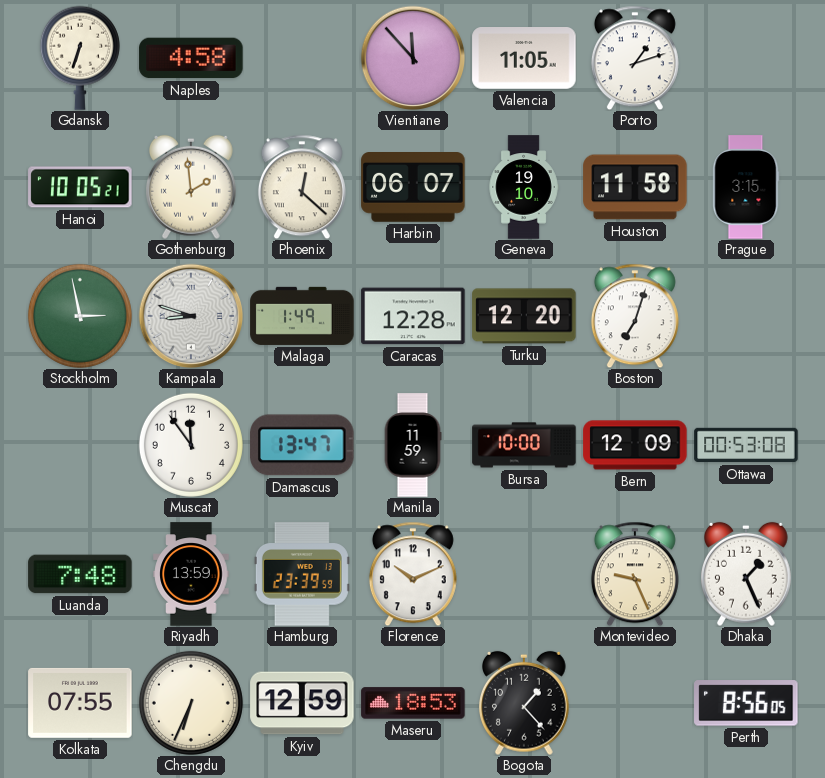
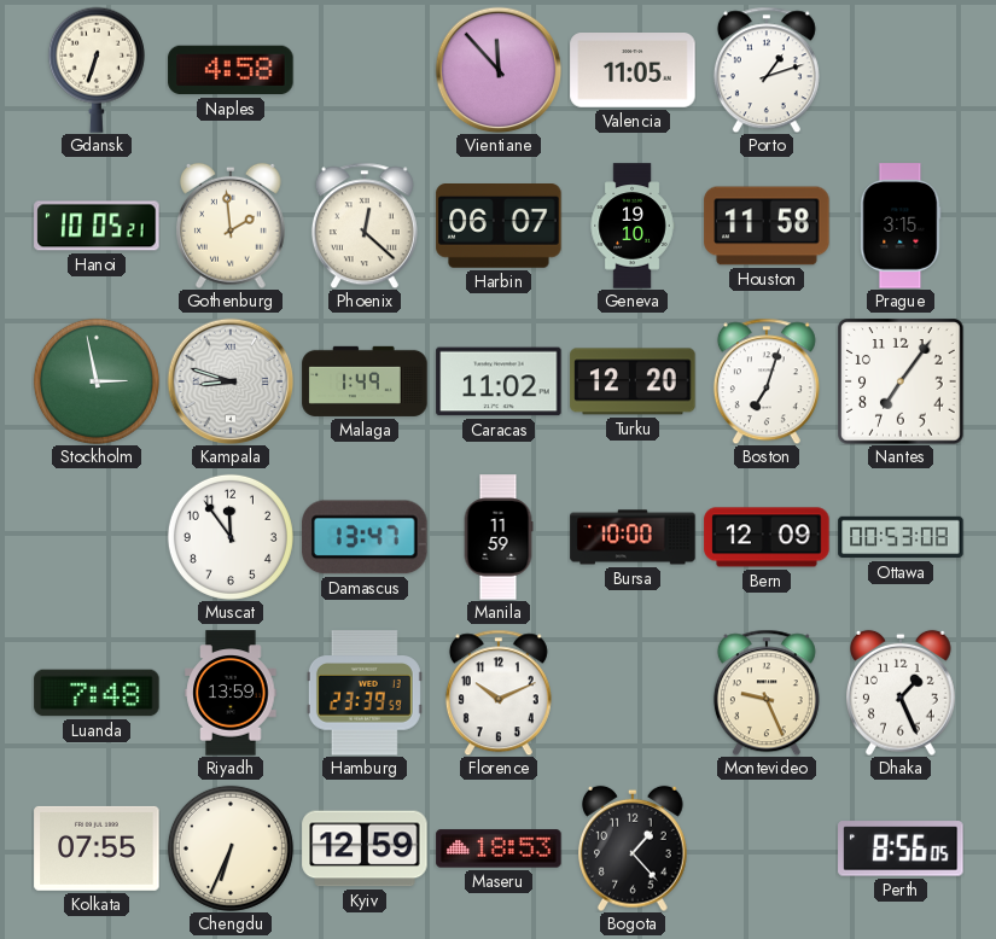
Caracas: 12:28 -> 11:02 (499, 381)
Nantes: none -> 7:06 (901, 381)
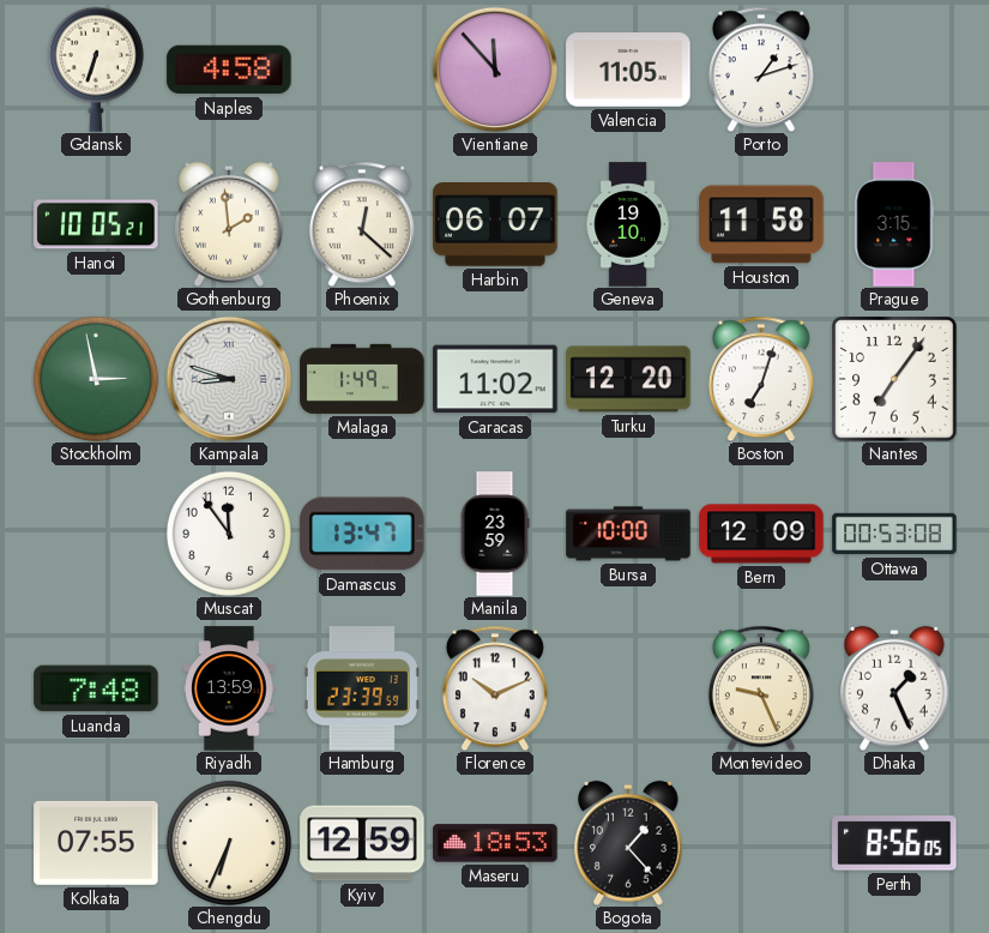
Manila: 11:59 -> 23:59 (495, 534)
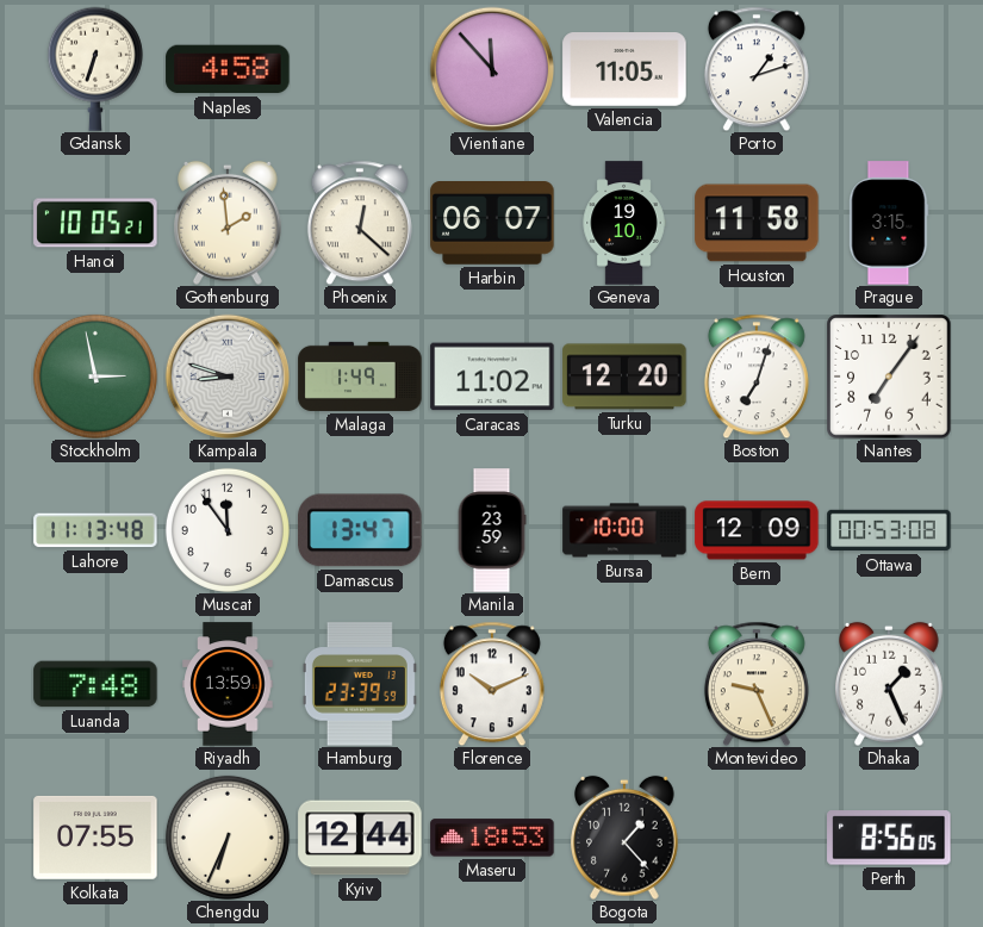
Lahore: none -> 11:13 (95, 530)
Kyiv: 12:59 -> 12:44 (360, 838)
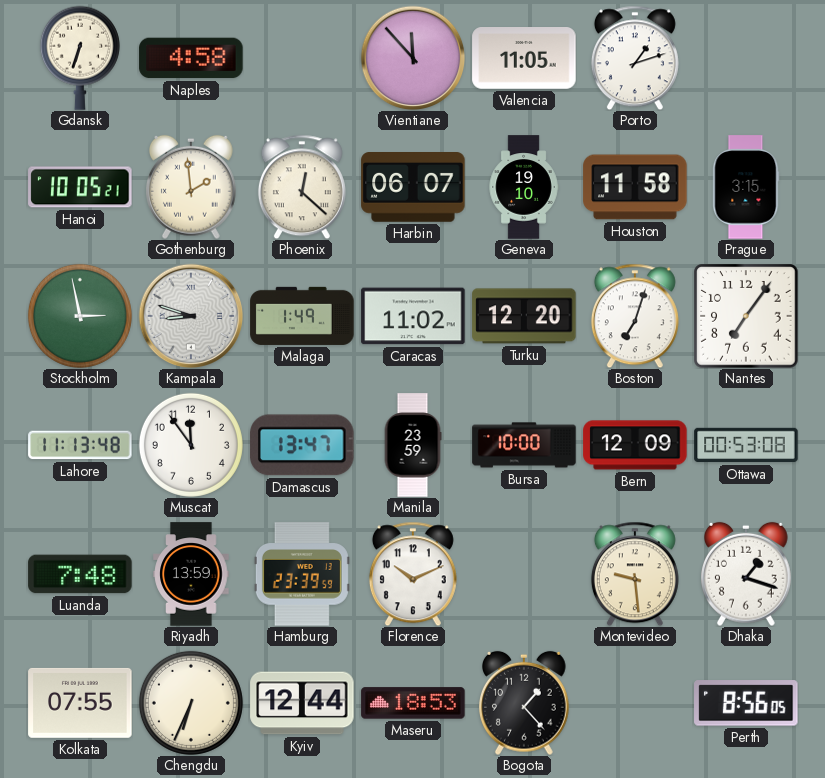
Montevideo: 9:26 -> 9:29 (635, 574)
Dhaka: 1:26 -> 1:18 (747, 574)
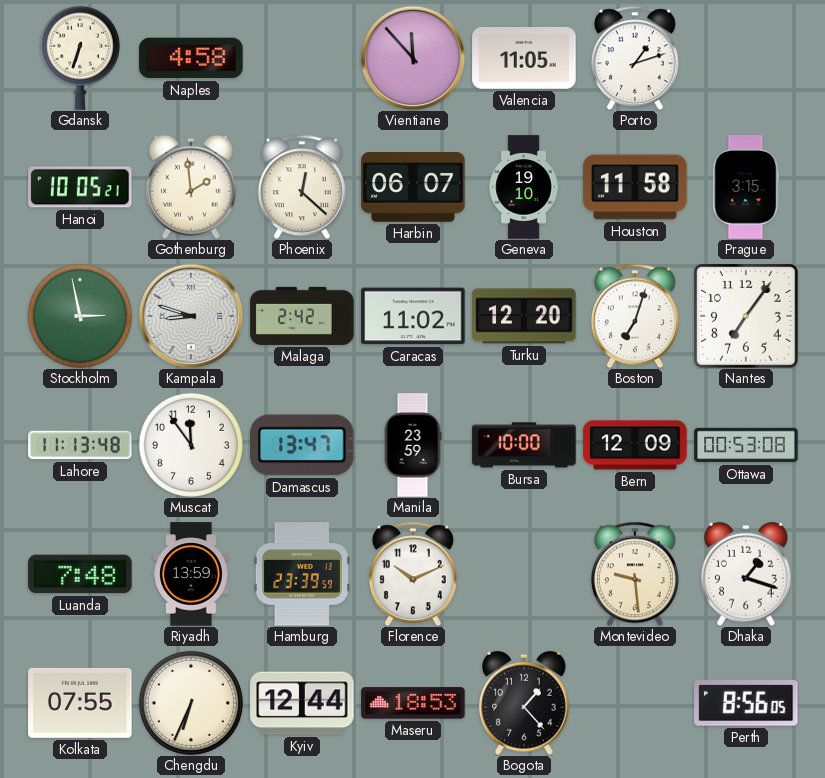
Malaga: 1:49 -> 2:42 (302, 316)
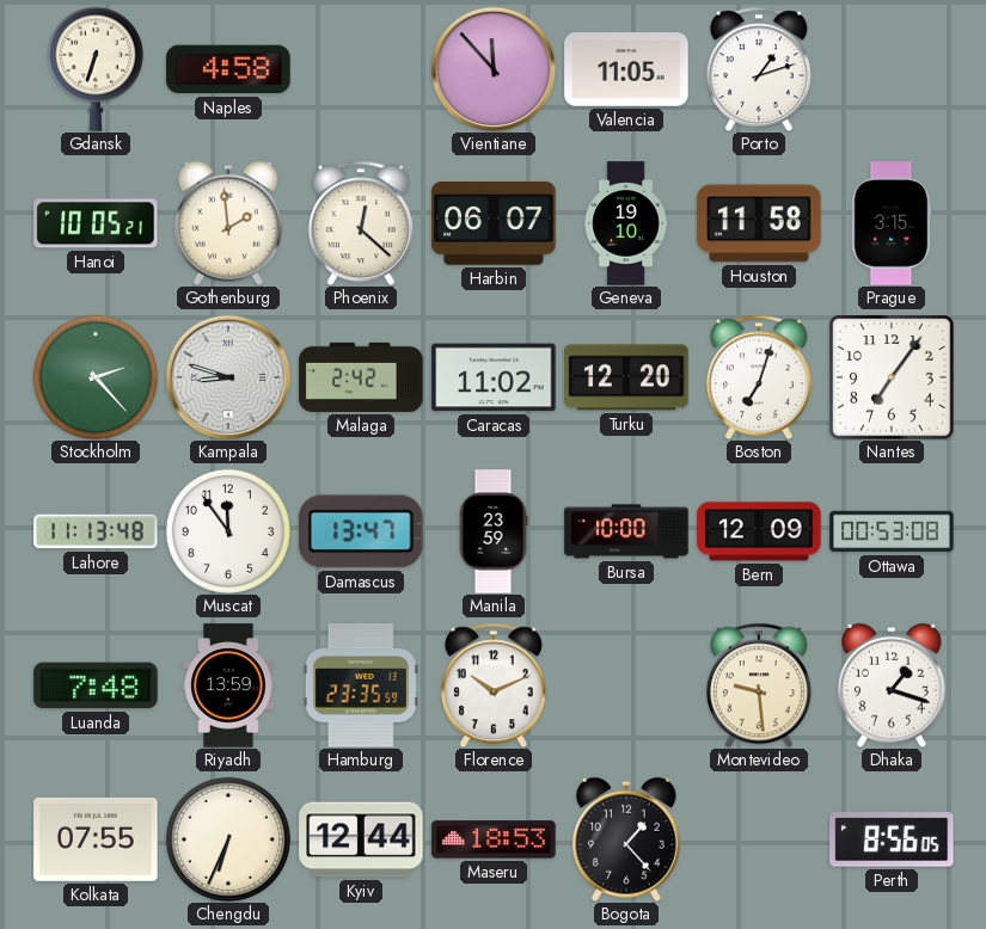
Stockholm: 2:58 -> 2:23 (96, 377)
Hamburg: 23:39 -> 23:35 (361, 685)
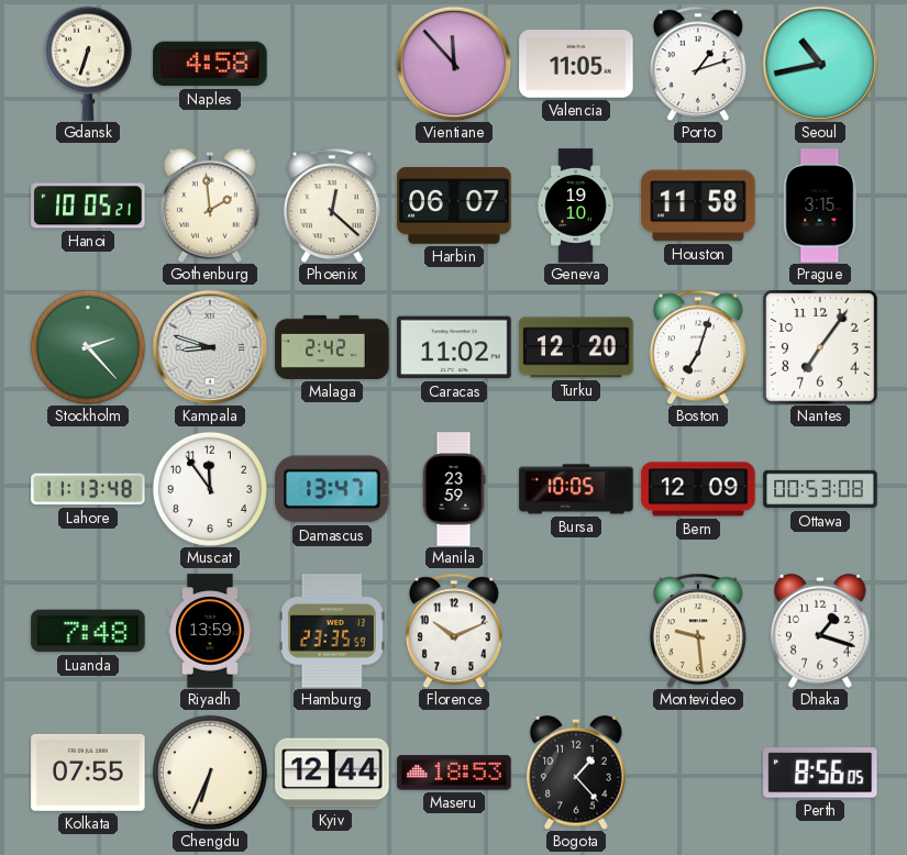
Seoul: none -> 10:43 (820, 64)
Bursa: 10:00 -> 10:05 (576, 489)
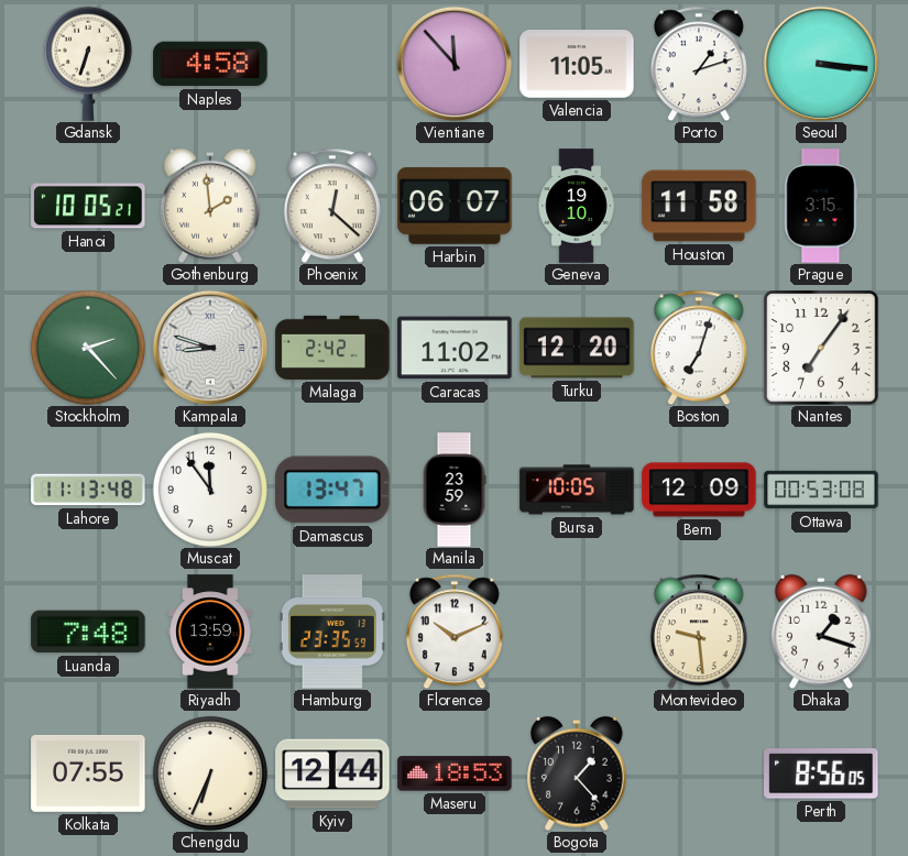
Seoul: 10:43 -> 3:16 (821, 64)
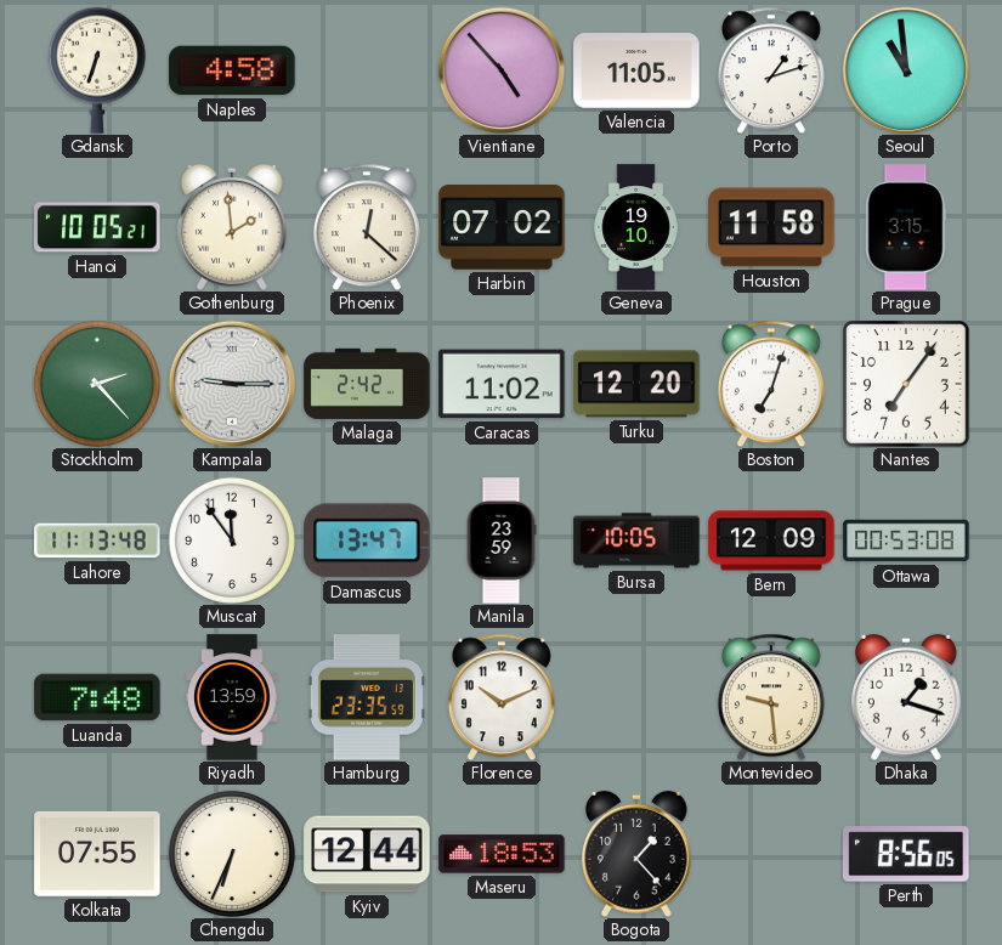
Vientiane: 11:53 -> 4:53 (502, 70)
Seoul: 3:16 -> 10:59 (906, 70)
Harbin: 06:07 -> 07:02 (502, 228)
Kampala: 8:48 -> 9:15 (232, 384)
